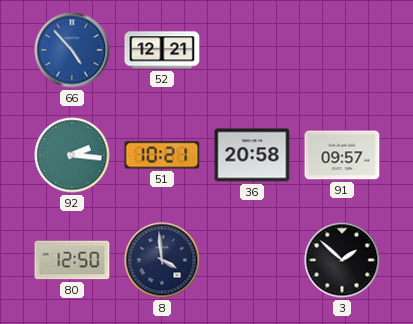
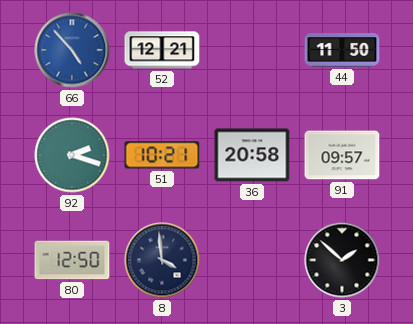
44: none -> 11:50 (342, 51)
92: 2:16 -> 2:18 (72, 155)
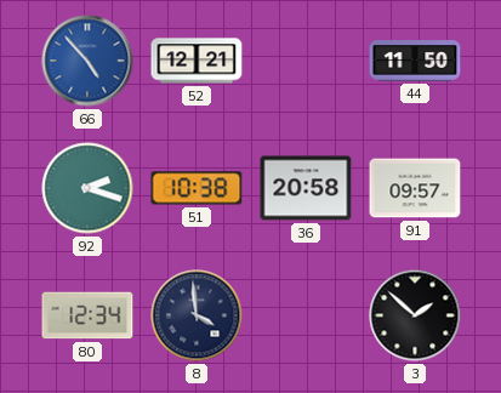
51: 10:21 -> 10:38 (197, 188)
80: 12:50 -> 12:34 (87, 315)
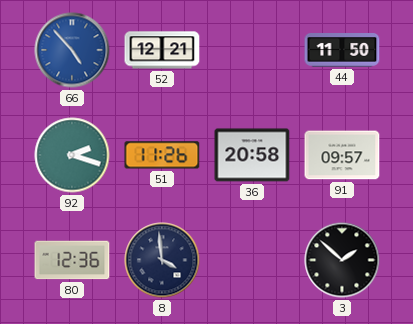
51: 10:38 -> 11:26 (162, 155)
80: 12:34 -> 12:36 (72, 260)
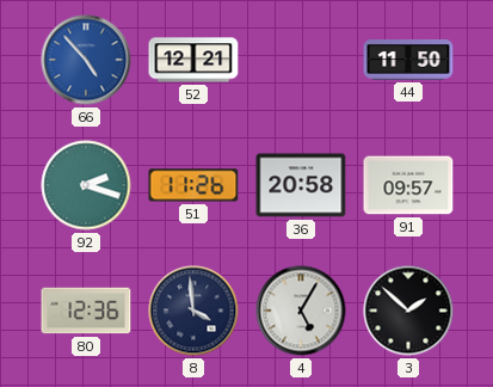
4: none -> 5:05 (301, 311)
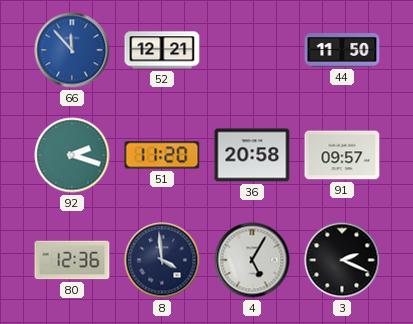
66: 4:53 -> 11:53 (72, 50)
51: 11:26 -> 11:20 (162, 155)
3: 1:52 -> 2:19 (342, 260)
